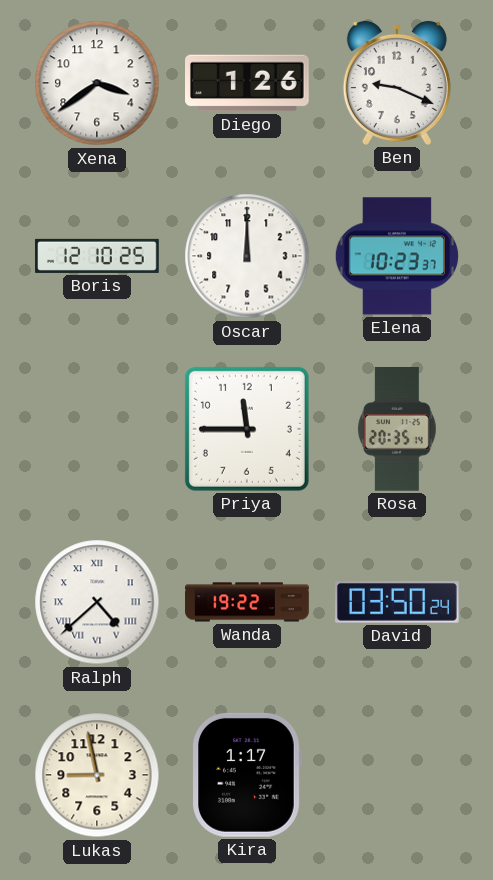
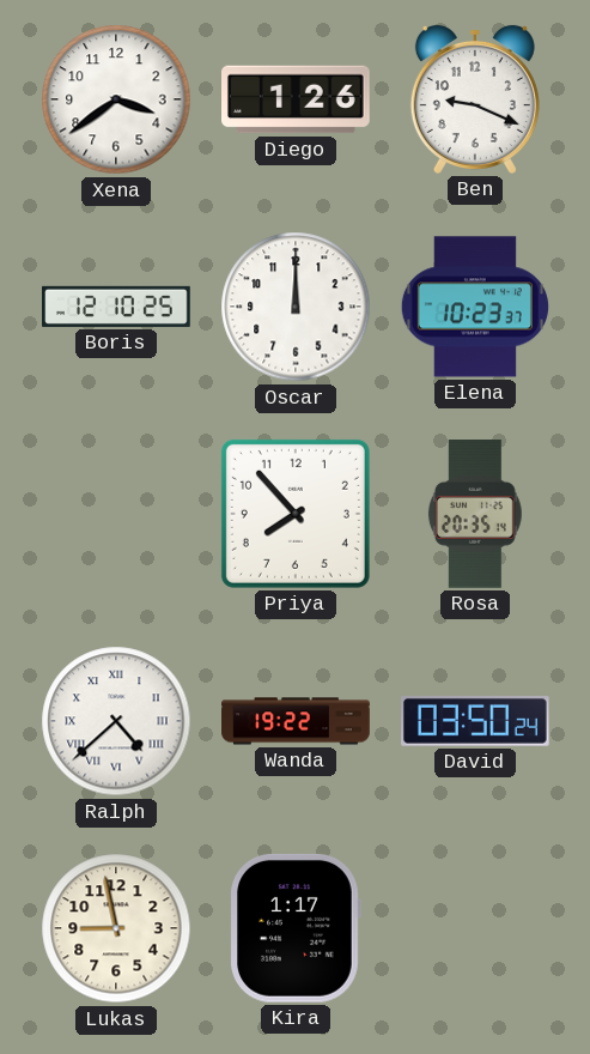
Priya: 11:45 -> 7:53 (296, 514)
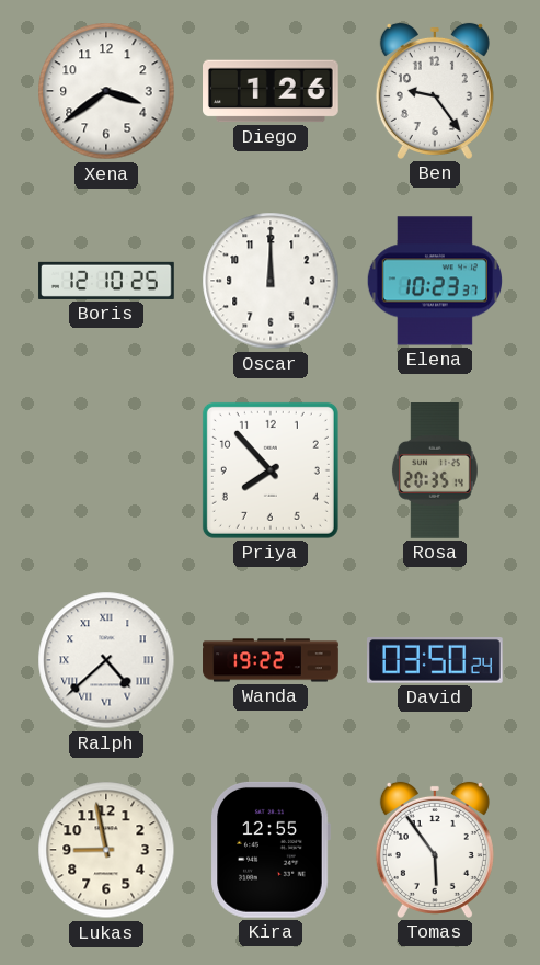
Ben: 9:19 -> 9:24 (435, 91)
Kira: 1:17 -> 12:55 (271, 850)
Tomas: none -> 5:54 (435, 850)
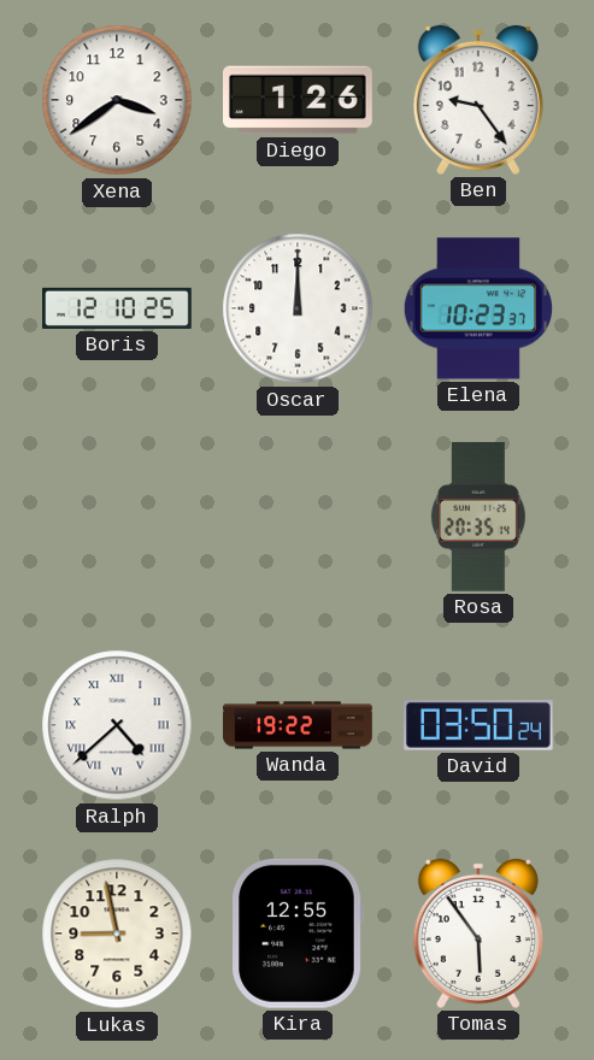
Priya: 7:53 -> none (271, 470)
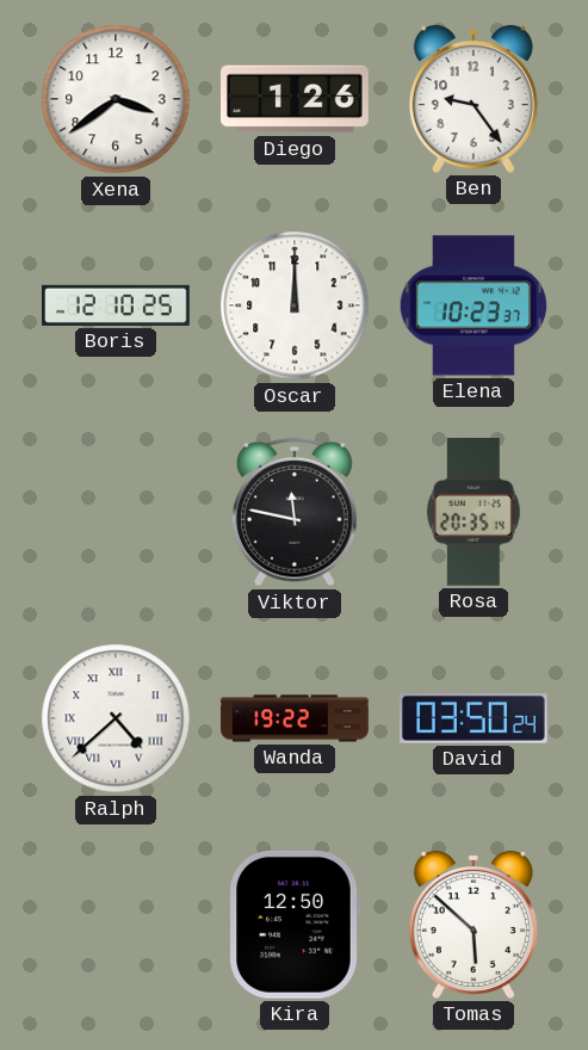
Viktor: none -> 11:47 (295, 512)
Lukas: 8:58 -> none (117, 934)
Kira: 12:55 -> 12:50 (295, 925)
Tomas: 5:54 -> 5:52 (474, 925)
